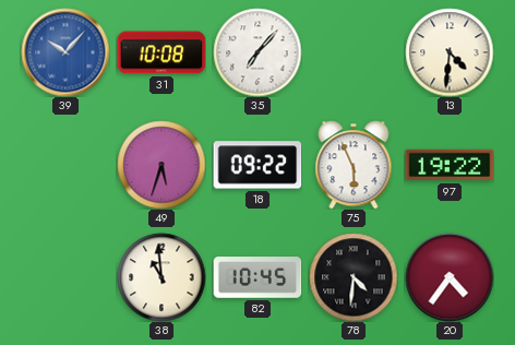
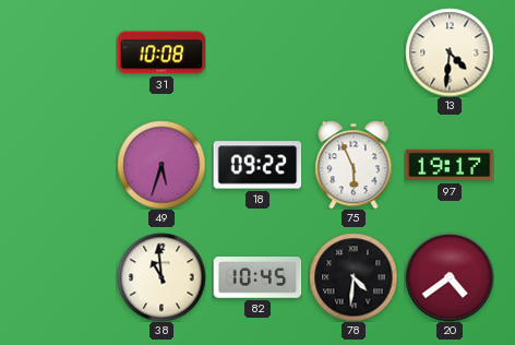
39: 10:07 -> none (65, 52)
35: 7:07 -> none (257, 52)
97: 19:22 -> 19:17 (450, 165)
20: 4:36 -> 4:39 (450, 277)
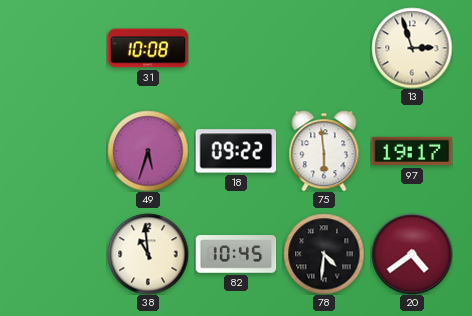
13: 4:31 -> 2:57 (412, 48)
75: 5:56 -> 5:59 (324, 151)
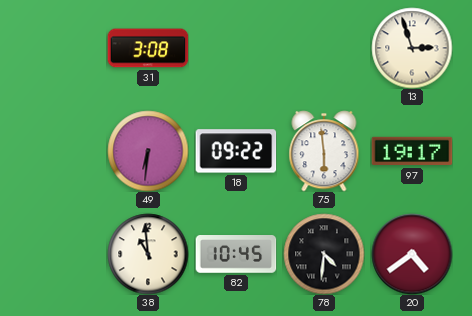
31: 10:08 -> 3:08 (148, 48)
49: 5:33 -> 6:31 (148, 151)
